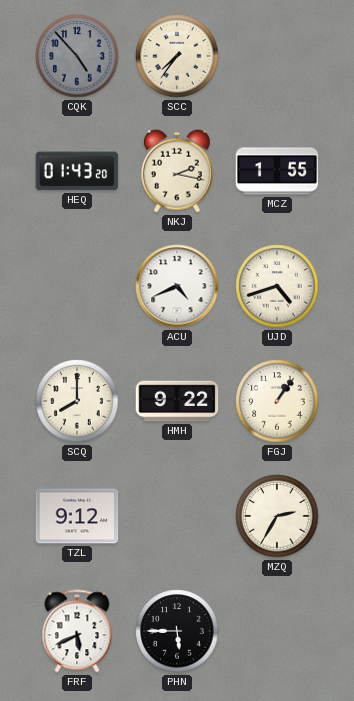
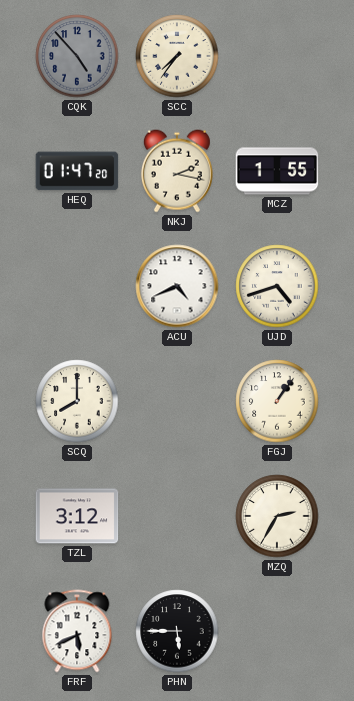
HEQ: 01:43 -> 01:47 (77, 171)
HMH: 9:22 -> none (177, 401)
TZL: 9:12 -> 3:12 (77, 516)
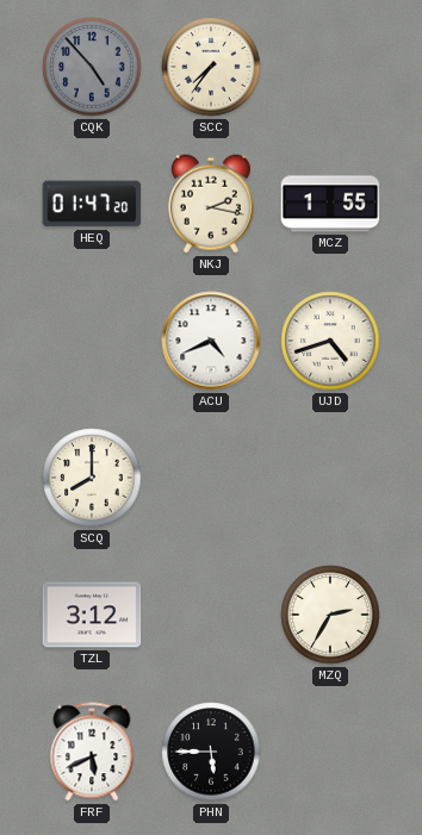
FGJ: 1:06 -> none (277, 401)
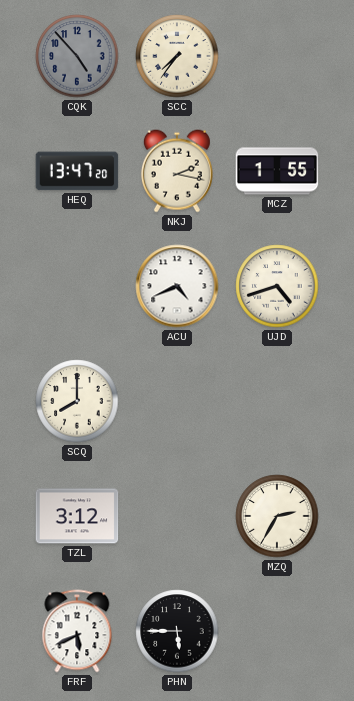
HEQ: 01:47 -> 13:47 (77, 171)
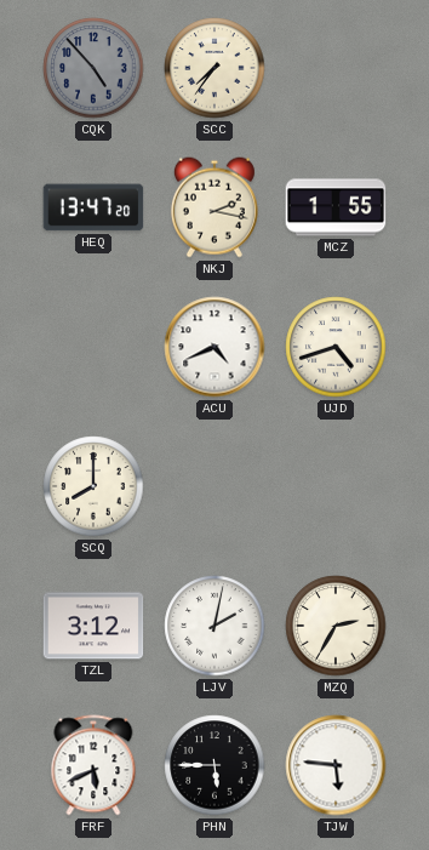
LJV: none -> 2:02 (215, 626)
TJW: none -> 5:46 (336, 765)
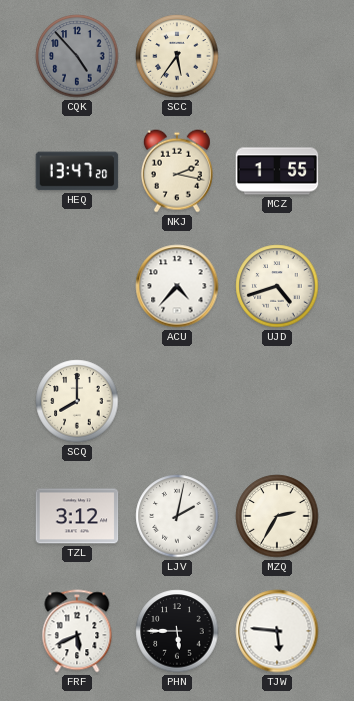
SCC: 7:36 -> 5:36 (177, 56)
ACU: 4:41 -> 4:37 (177, 286)
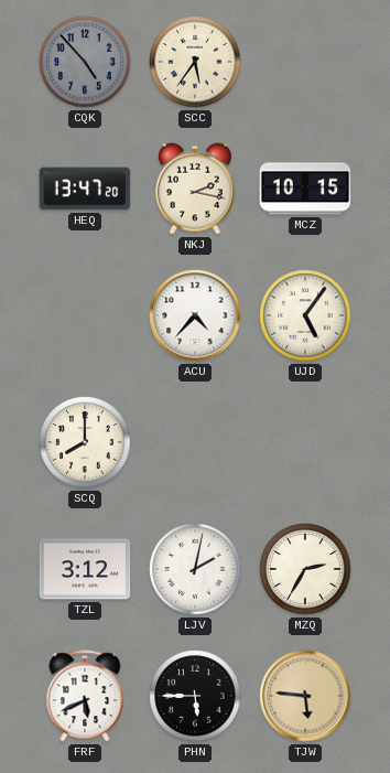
MCZ: 1:55 -> 10:15 (305, 189)
UJD: 4:42 -> 5:06 (305, 315)
TJW dial: white -> champagne (305, 696)
